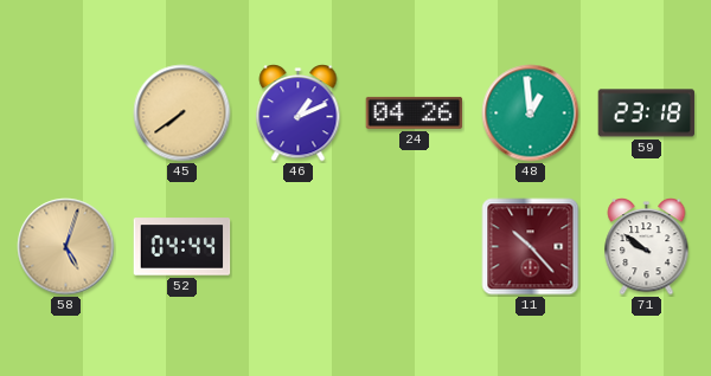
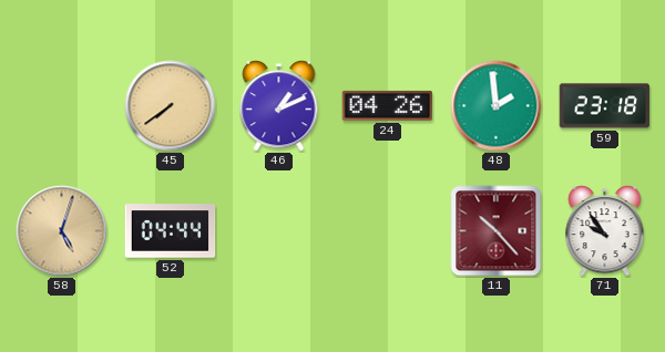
48: 12:59 -> 1:59 (497, 106)
71: 9:51 -> 9:54 (605, 231)
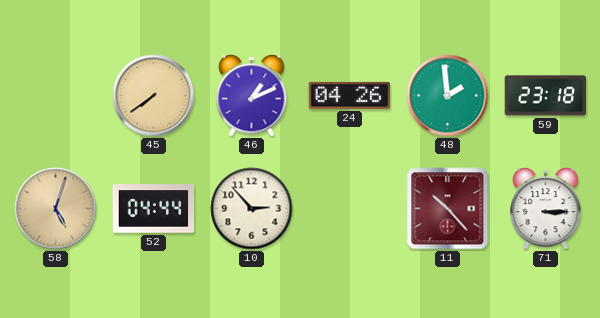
10: none -> 2:53 (252, 209)
71: 9:54 -> 3:15 (546, 209)
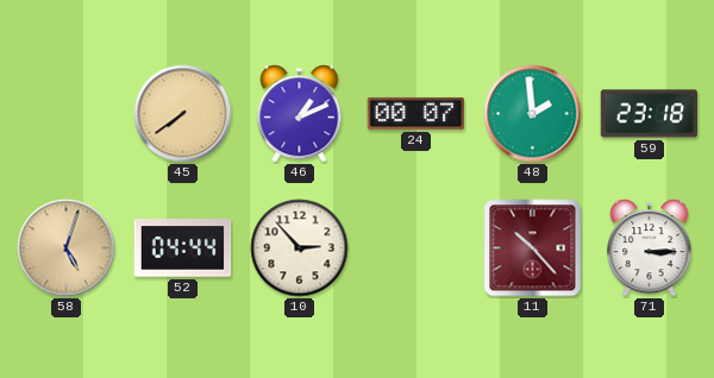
24: 04:26 -> 00:07 (416, 113)
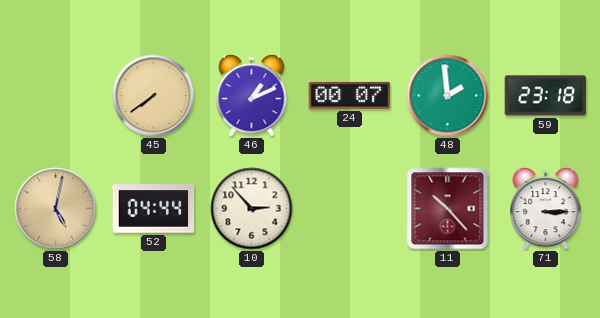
58: 5:03 -> 5:02 (56, 209)
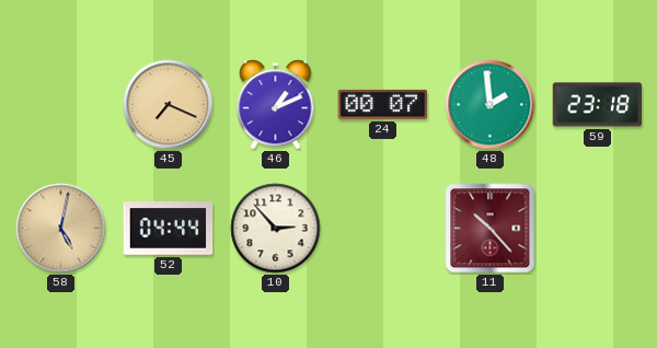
45: 7:39 -> 7:19 (169, 105)
71: 3:15 -> none (546, 209)
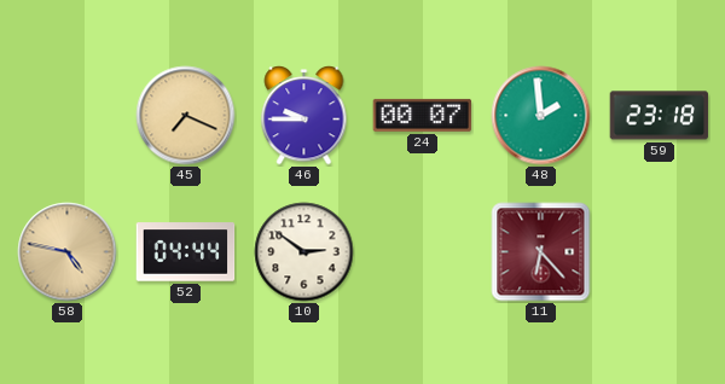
46: 1:11 -> 9:45 (304, 116)
58: 5:02 -> 4:47 (68, 252)
10: 2:53 -> 2:51 (304, 252)
11: 10:23 -> 6:23 (541, 252)
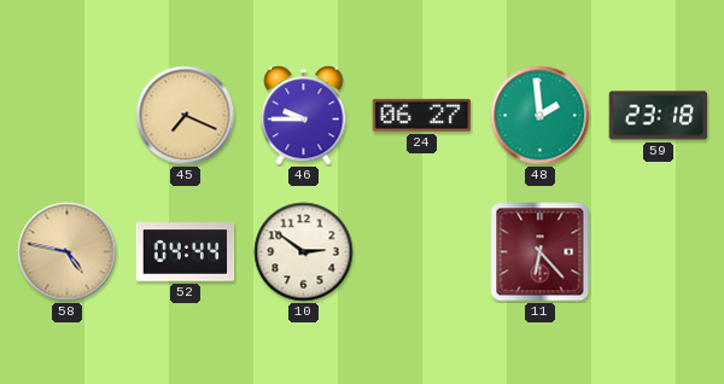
24: 00:07 -> 06:27 (422, 115)
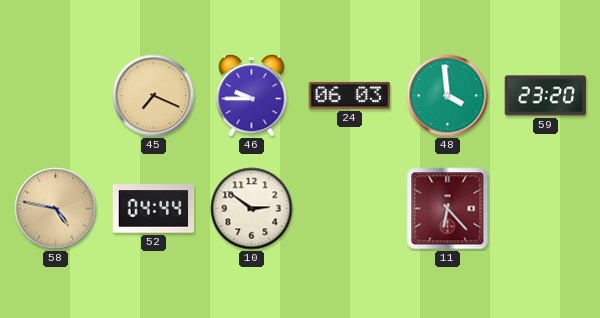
24: 06:27 -> 06:03 (350, 95)
48: 1:59 -> 3:59 (448, 96)
59: 23:18 -> 23:20 (546, 96)
